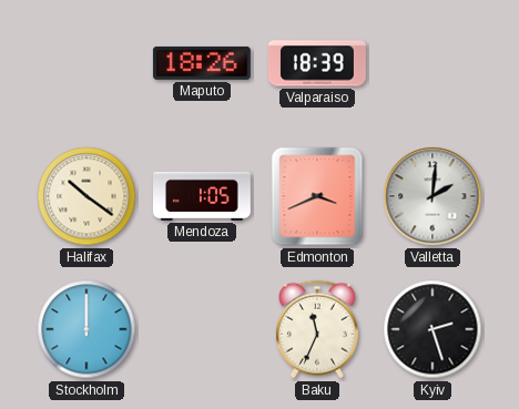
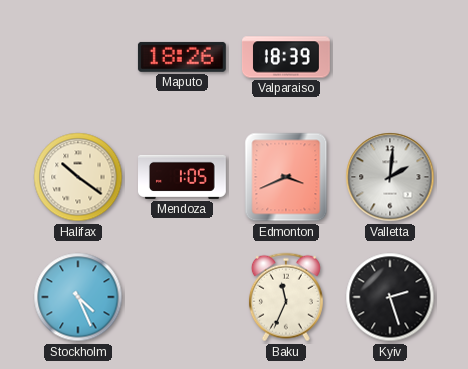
Stockholm: 12:00 -> 4:26 (78, 297)
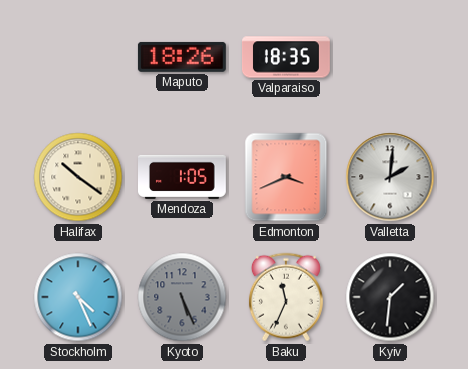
Valparaiso: 18:39 -> 18:35 (286, 57)
Kyoto: none -> 5:26 (182, 297)
Kyiv: 2:27 -> 1:31 (390, 297)
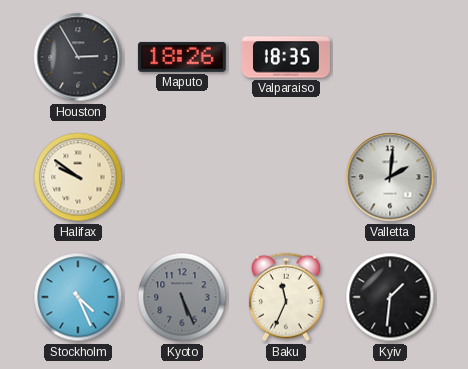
Houston: none -> 2:55 (78, 57)
Halifax: 10:21 -> 9:51 (78, 177)
Mendoza: 1:05 -> none (183, 177)
Edmonton: 3:41 -> none (286, 177)
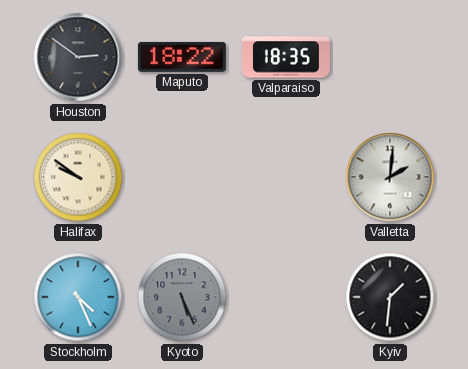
Houston: 2:55 -> 2:51 (78, 57)
Maputo: 18:26 -> 18:22 (182, 57)
Baku: 11:34 -> none (286, 297)
